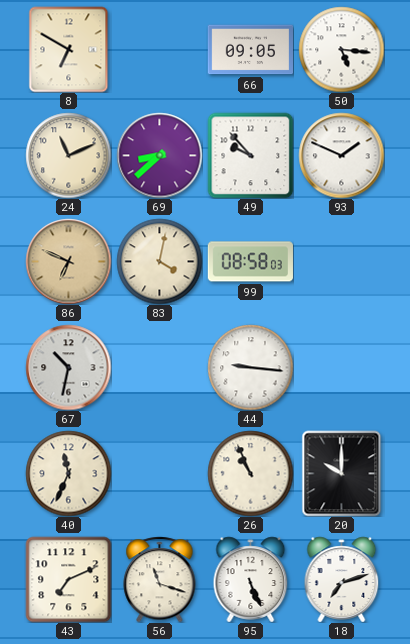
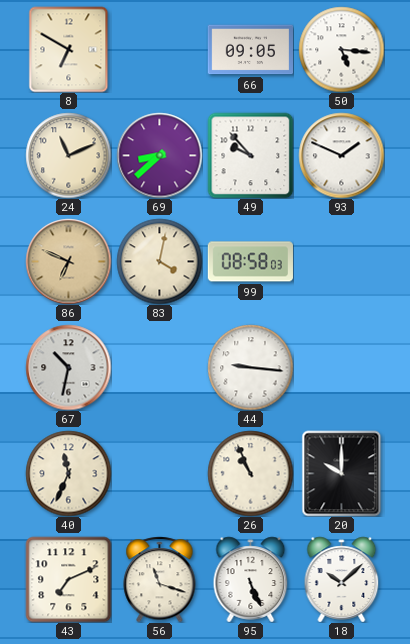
18: 7:12 -> 10:08 (342, 579)
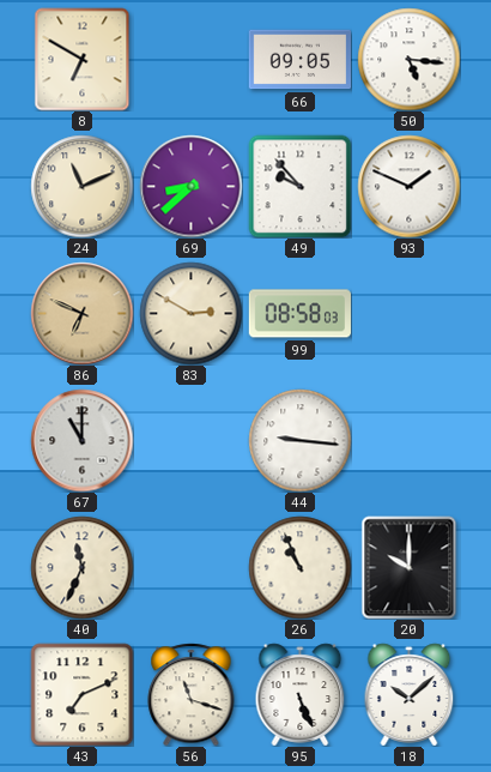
83: 4:02 -> 2:50 (190, 313)
67: 10:32 -> 11:00 (81, 440)
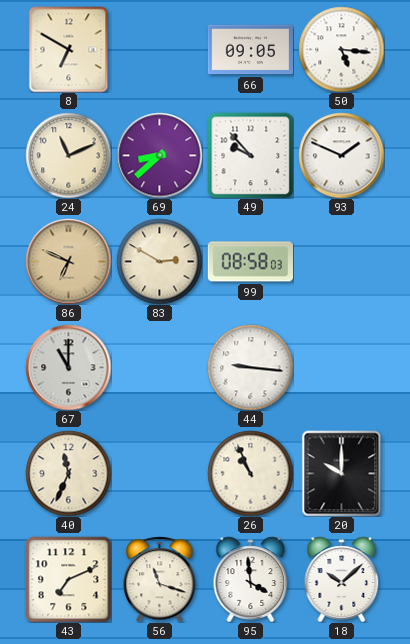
95: 5:26 -> 3:59 (251, 579)
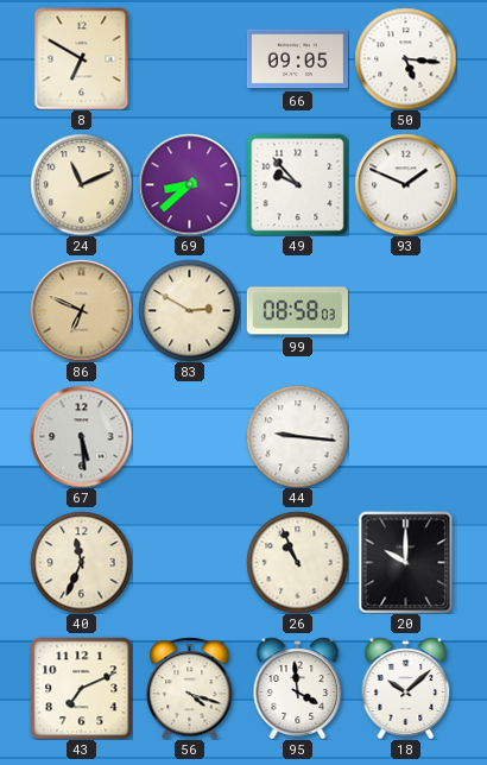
67: 11:00 -> 5:29 (81, 436)
56: 11:18 -> 4:18 (190, 688)
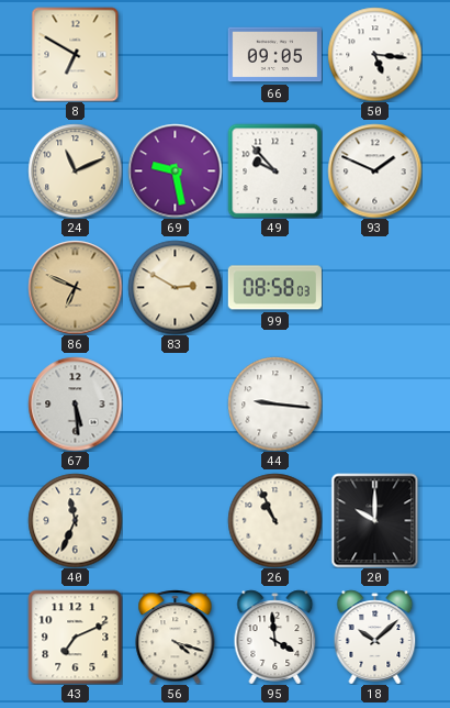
69: 8:38 -> 9:28 (175, 170)
